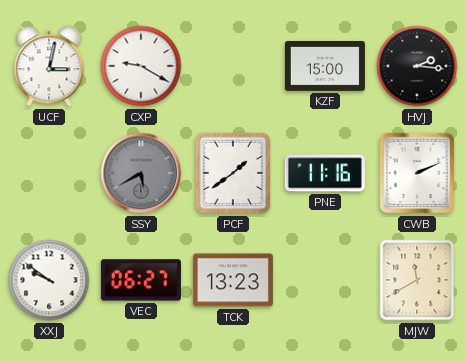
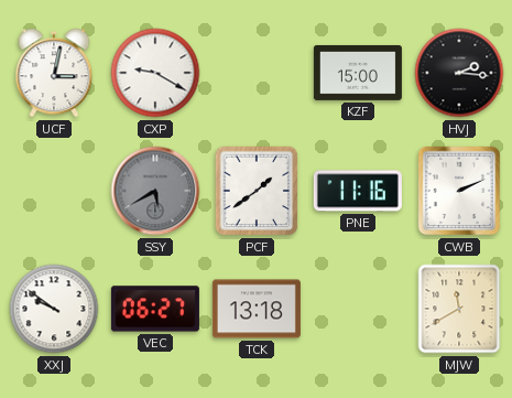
TCK: 13:23 -> 13:18 (257, 309)
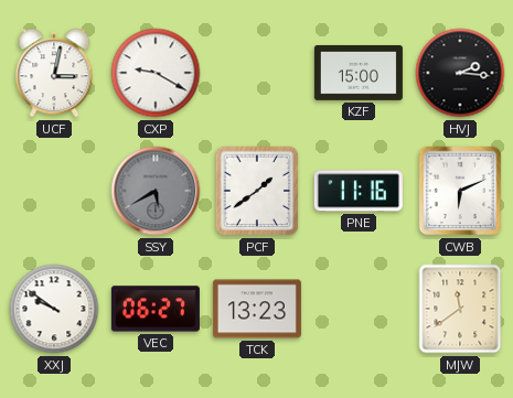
CWB: 2:11 -> 6:11 (460, 191)
TCK: 13:18 -> 13:23 (257, 309)
MJW: 11:40 -> 11:39 (460, 309)
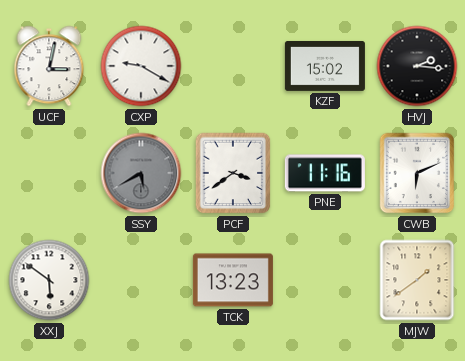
KZF: 15:00 -> 15:02 (325, 66)
PCF: 1:39 -> 3:39 (233, 173)
XXJ: 9:51 -> 5:51 (49, 280)
VEC: 06:27 -> none (156, 309)
MJW: 11:39 -> 1:39 (417, 280)
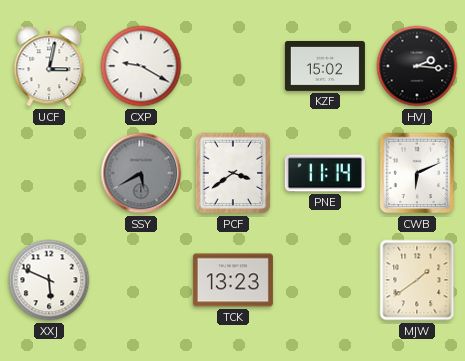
PNE: 11:16 -> 11:14 (325, 173)
XXJ: 5:51 -> 5:49 (49, 280)
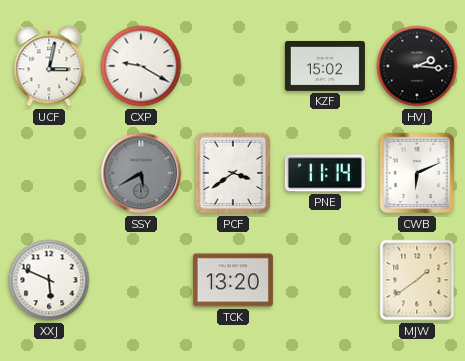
TCK: 13:23 -> 13:20 (233, 280)
